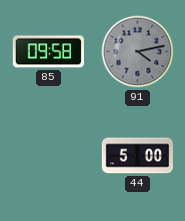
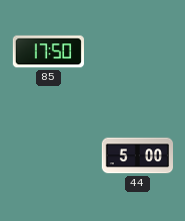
85: 09:58 -> 17:50 (48, 52)
91: 4:13 -> none (138, 52)
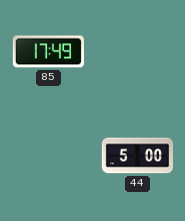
85: 17:50 -> 17:49 (48, 52)
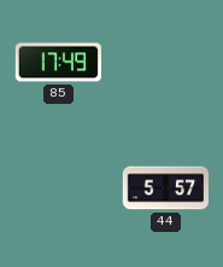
44: 5:00 -> 5:57 (165, 188)
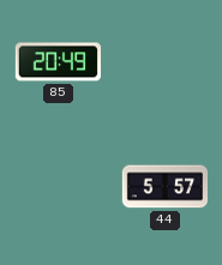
85: 17:49 -> 20:49 (58, 62)
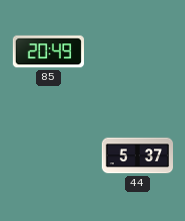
44: 5:57 -> 5:37 (137, 156)
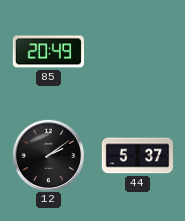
12: none -> 2:09 (48, 155)
